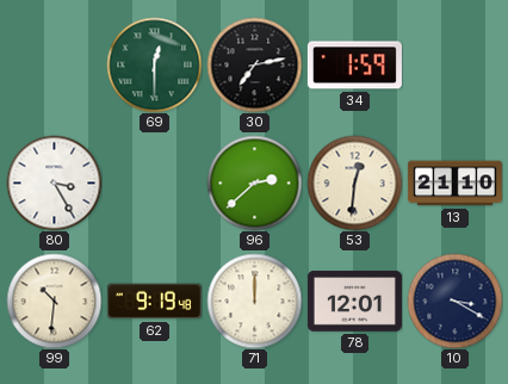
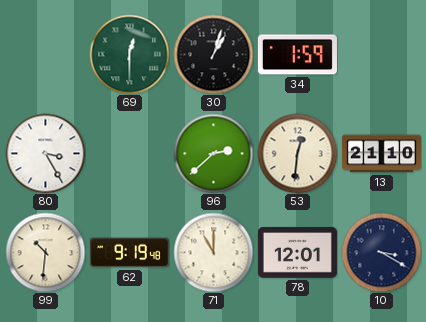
30: 7:13 -> 1:03 (213, 54)
71: 12:00 -> 11:00 (213, 252)
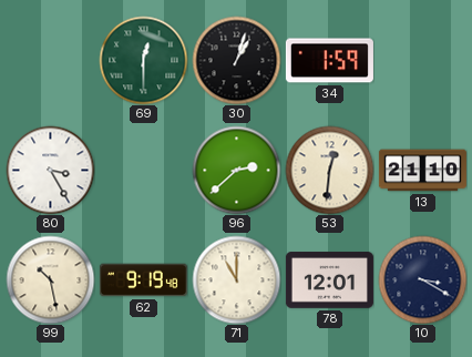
99: 10:31 -> 10:28 (50, 279)
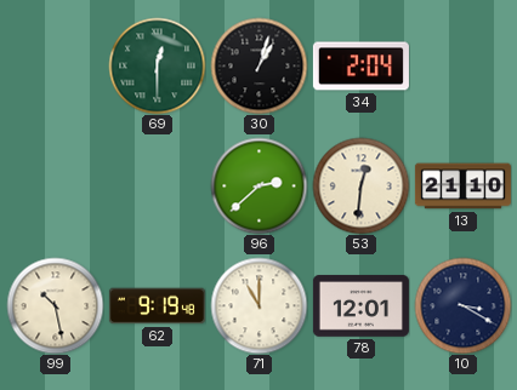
34: 1:59 -> 2:04 (360, 67)
80: 3:25 -> none (50, 170)
